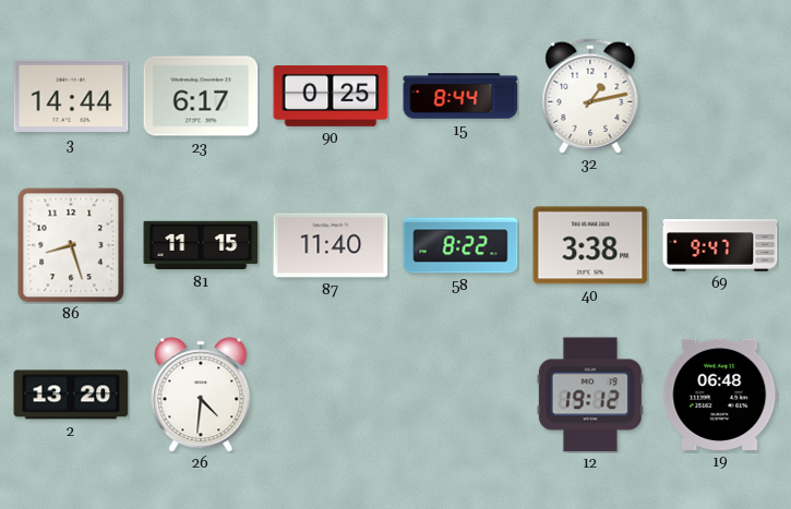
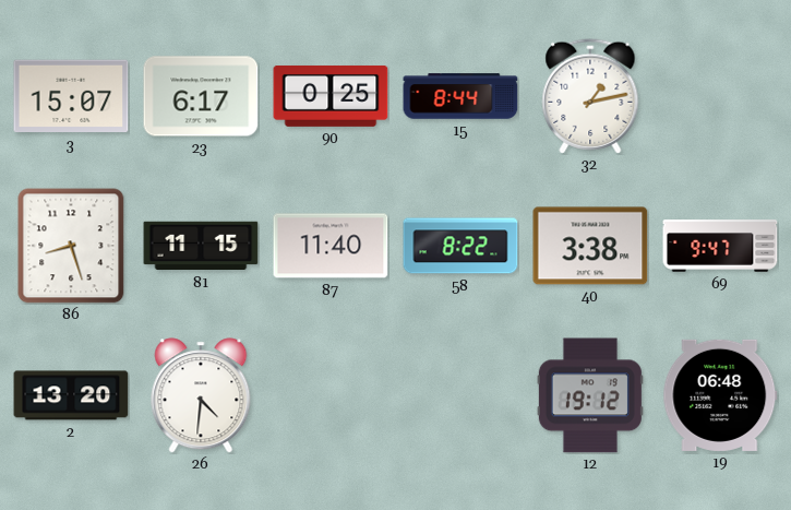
3: 14:44 -> 15:07 (71, 96)
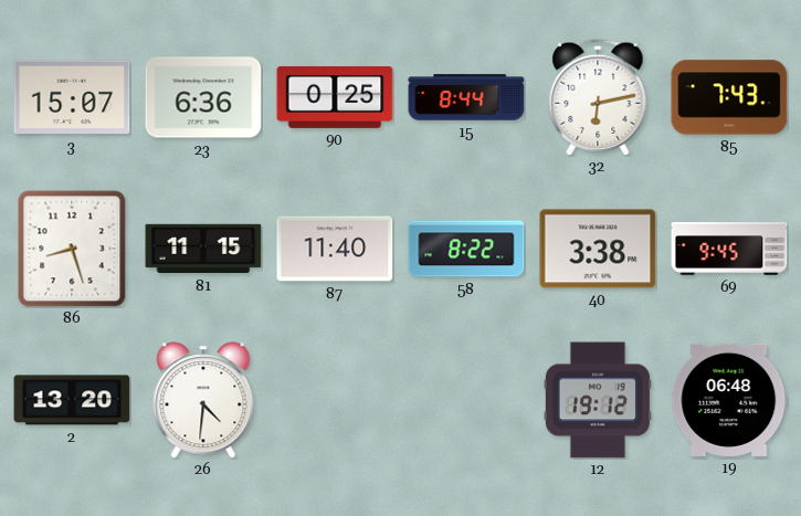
23: 6:17 -> 6:36 (203, 97)
32: 1:13 -> 6:13 (598, 97)
85: none -> 7:43 (729, 97)
69: 9:47 -> 9:45 (729, 249)
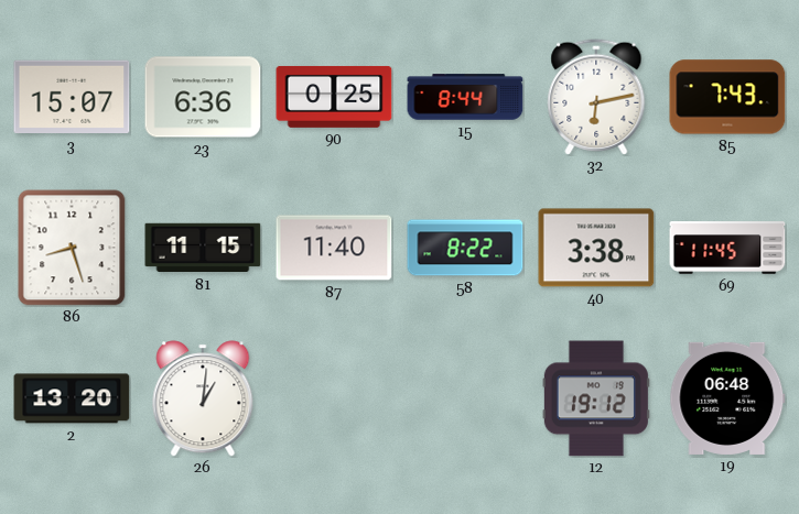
69: 9:45 -> 11:45 (727, 248)
26: 4:31 -> 1:01 (203, 398)
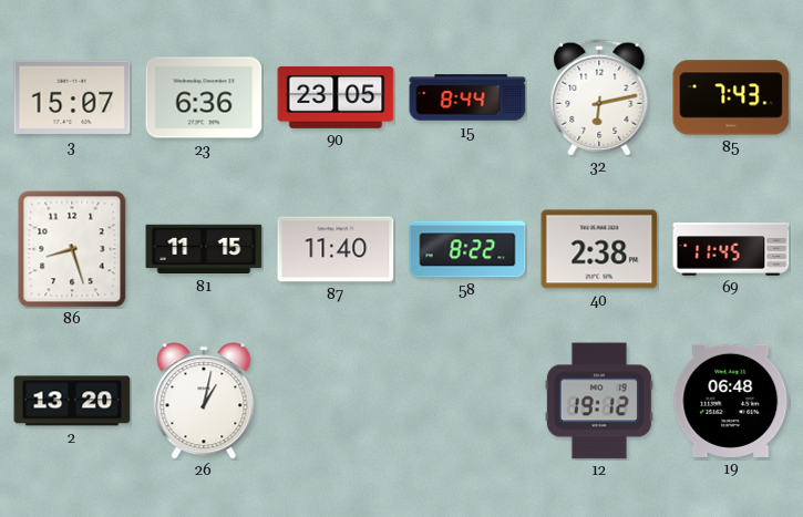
90: 0:25 -> 23:05 (336, 97)
40: 3:38 -> 2:38 (599, 249)
26: 1:01 -> 1:02 (204, 401)
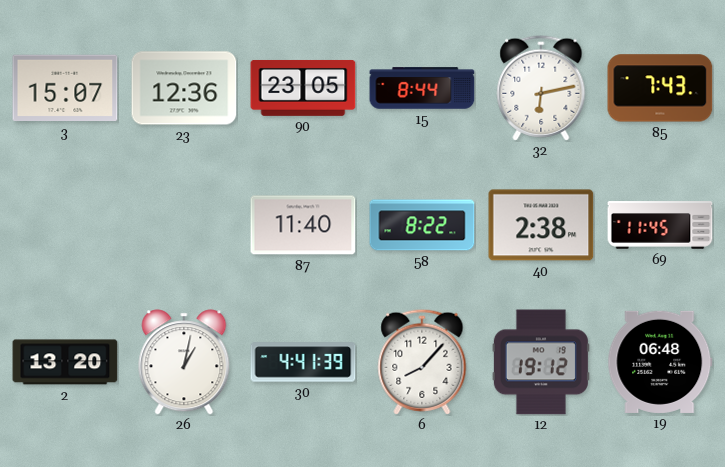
23: 6:36 -> 12:36 (184, 88)
86: 8:27 -> none (72, 249)
81: 11:15 -> none (204, 249)
30: none -> 4:41 (303, 362)
6: none -> 8:07 (422, 362)
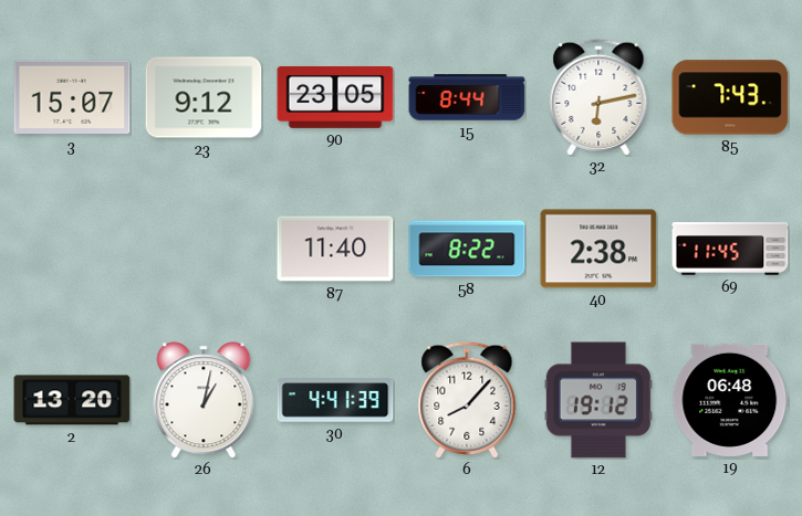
23: 12:36 -> 9:12 (204, 97)
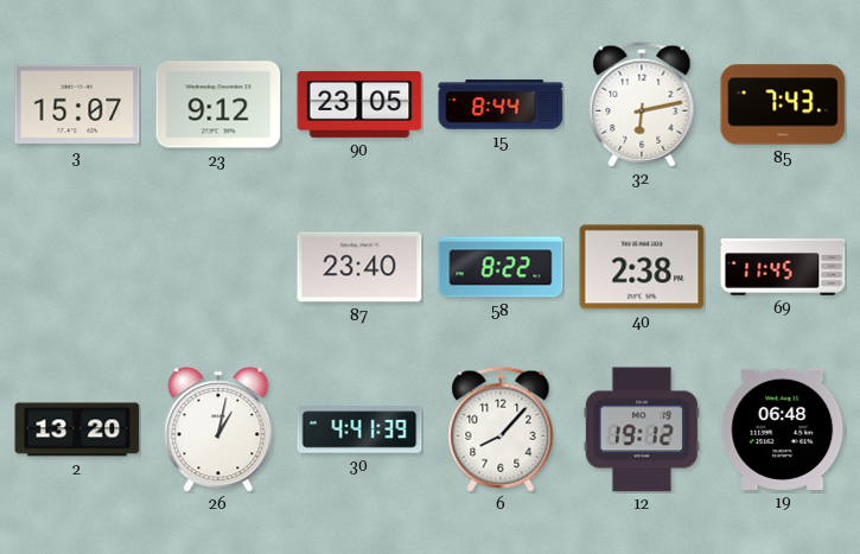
87: 11:40 -> 23:40 (359, 267)
